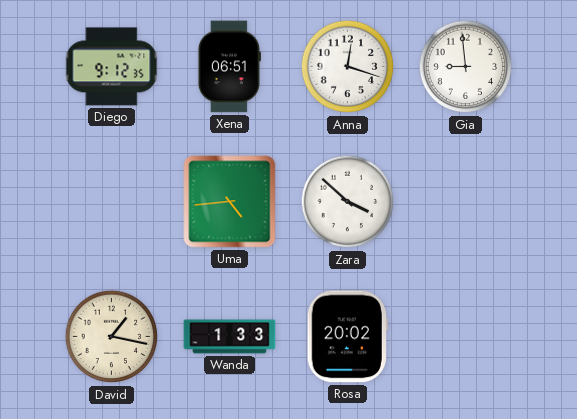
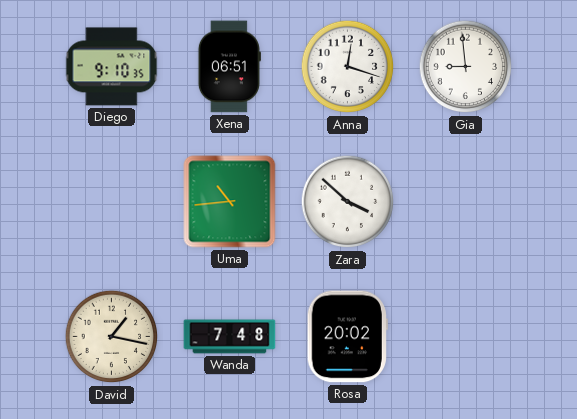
Diego: 9:12 -> 9:10 (112, 67)
Uma: 4:44 -> 10:44 (230, 202)
Wanda: 1:33 -> 7:48 (230, 337)
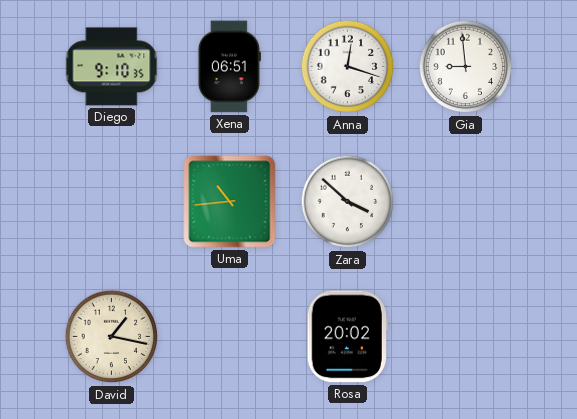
Wanda: 7:48 -> none (230, 337)
